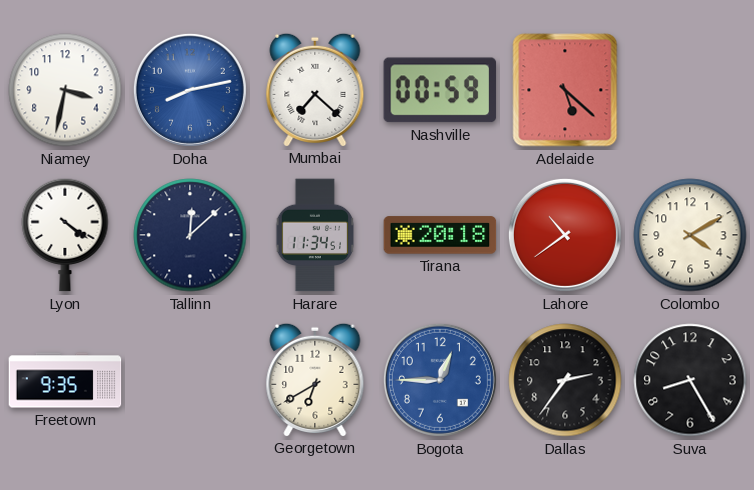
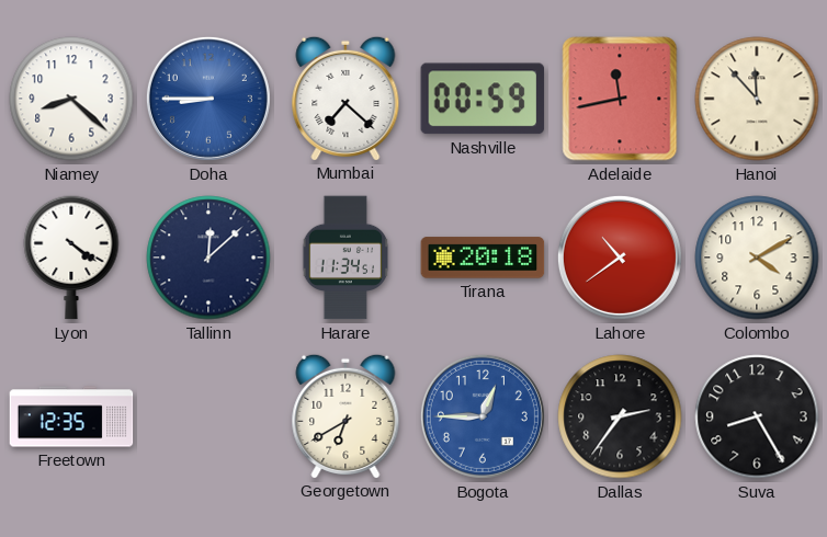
Niamey: 3:32 -> 8:22 (71, 99)
Doha: 8:13 -> 8:45 (208, 99)
Adelaide: 5:22 -> 11:43 (620, 99)
Hanoi: none -> 11:53 (757, 99)
Freetown: 9:35 -> 12:35 (71, 416)
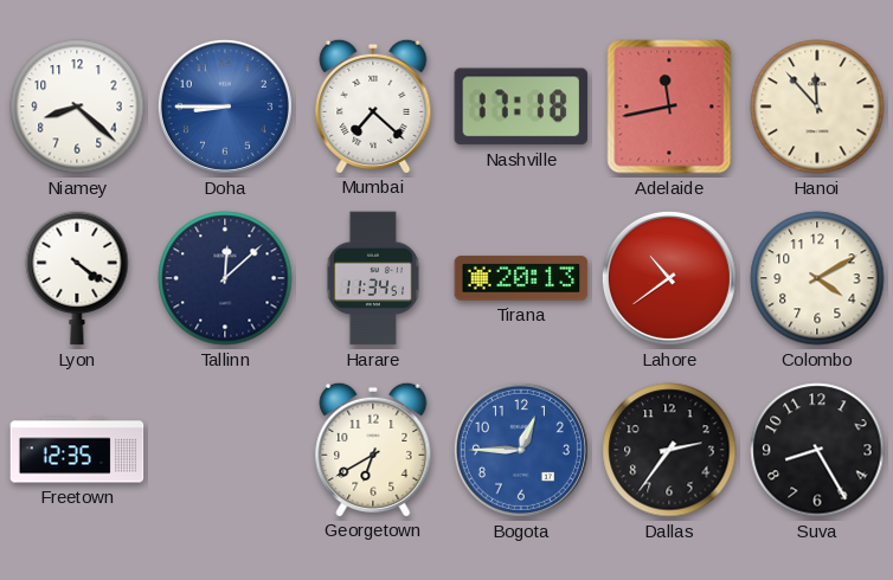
Nashville: 00:59 -> 17:18 (521, 107)
Tirana: 20:18 -> 20:13 (521, 278)
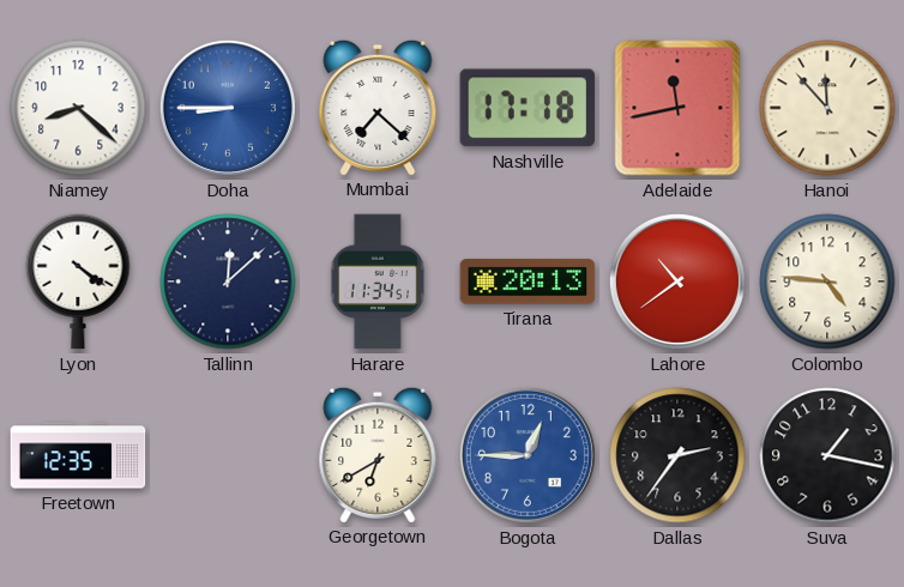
Colombo: 4:10 -> 4:46 (827, 282)
Suva: 8:25 -> 1:17 (827, 455)
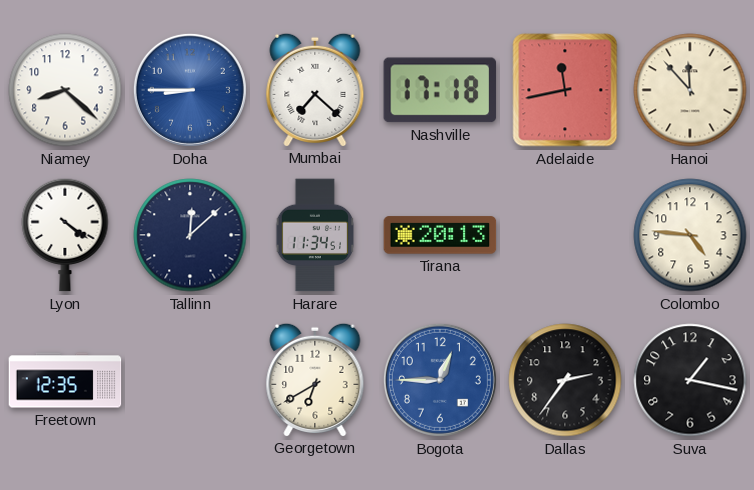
Lahore: 10:39 -> none (677, 282)
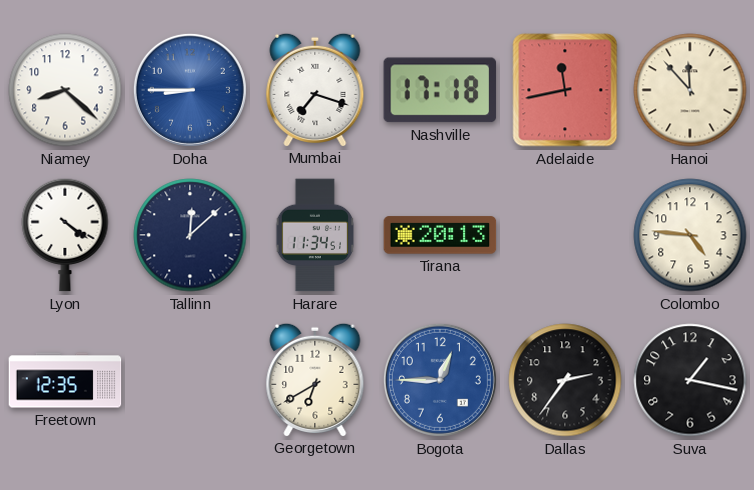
Mumbai: 7:22 -> 7:18 (315, 89)
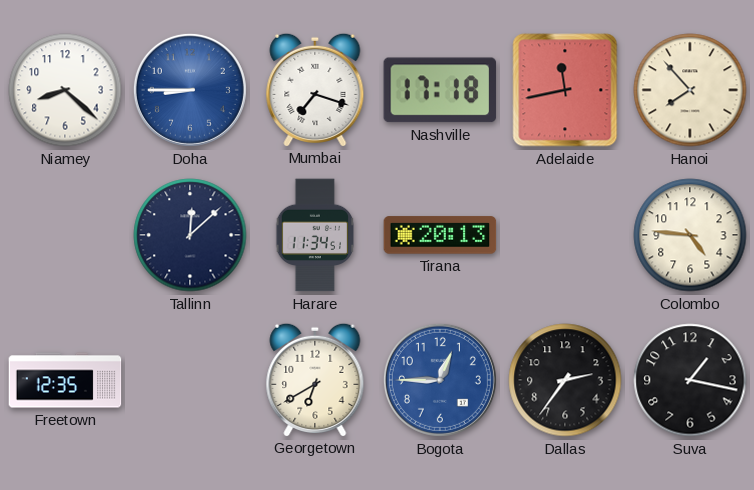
Hanoi: 11:53 -> 7:53 (690, 90)
Lyon: 4:21 -> none (65, 235)
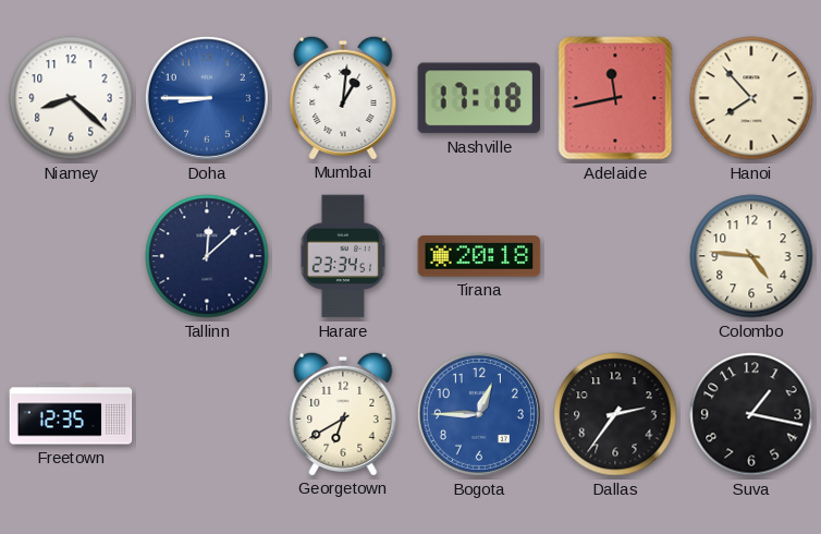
Mumbai: 7:18 -> 1:01 (343, 97)
Harare: 11:34 -> 23:34 (342, 256)
Tirana: 20:13 -> 20:18 (479, 256)
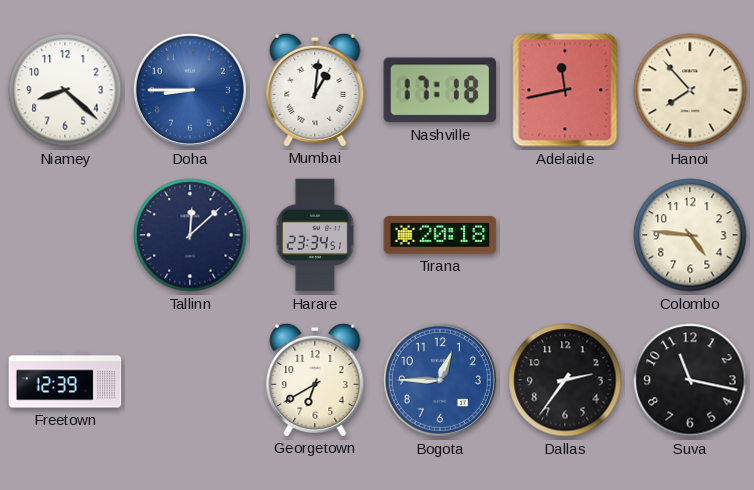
Freetown: 12:35 -> 12:39 (65, 380)
Suva: 1:17 -> 11:17 (690, 380)
